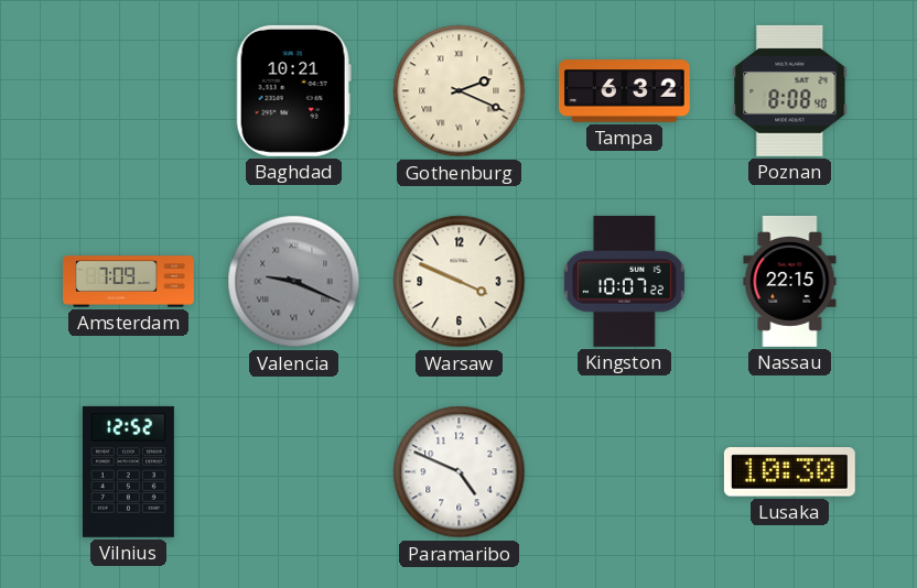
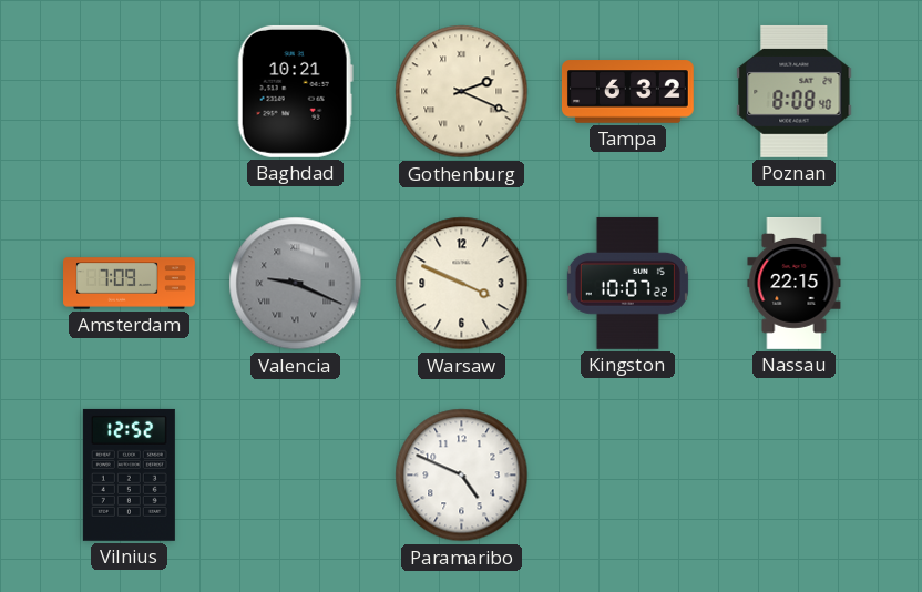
Lusaka: 10:30 -> none (789, 472)
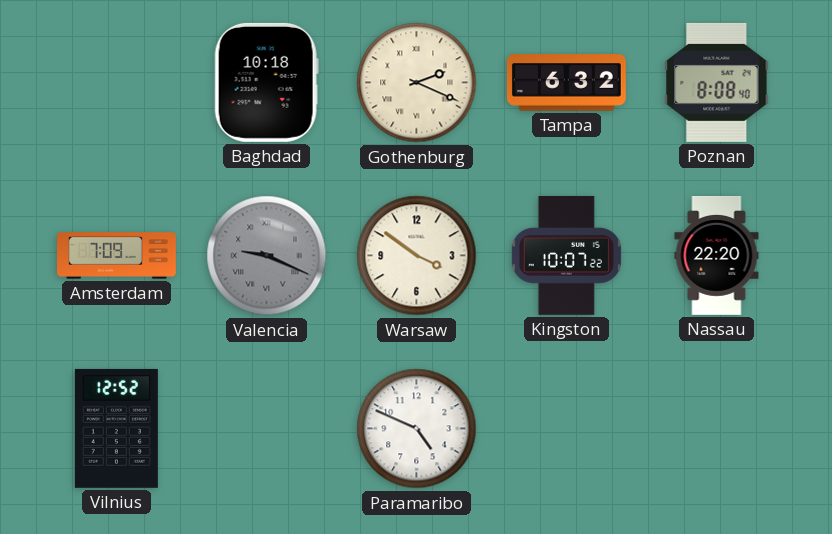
Baghdad: 10:21 -> 10:18 (266, 82)
Warsaw: 3:49 -> 3:51 (417, 256)
Nassau: 22:15 -> 22:20 (717, 256)
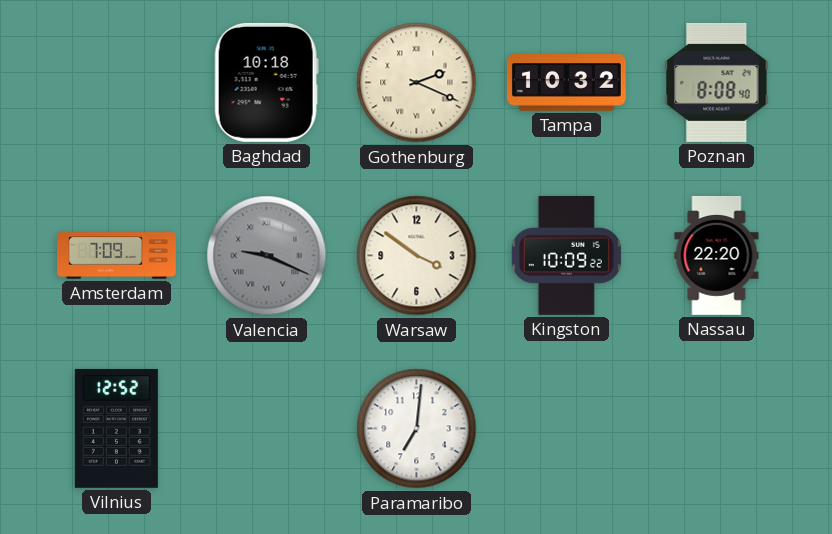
Tampa: 6:32 -> 10:32 (566, 83)
Kingston: 10:07 -> 10:09 (566, 255)
Paramaribo: 4:49 -> 7:01 (417, 429)
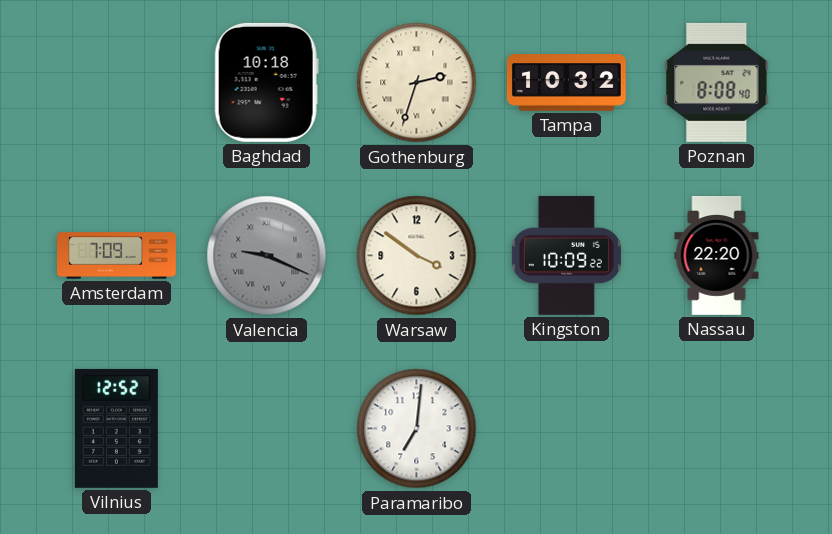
Gothenburg: 2:19 -> 2:33 (417, 83)
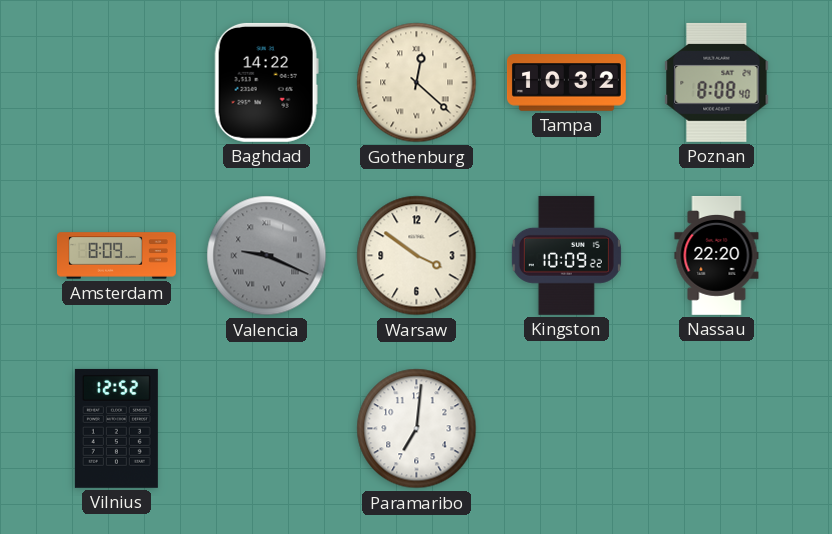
Baghdad: 10:18 -> 14:22 (266, 82)
Gothenburg: 2:33 -> 12:22 (417, 83)
Amsterdam: 7:09 -> 8:09 (117, 256)
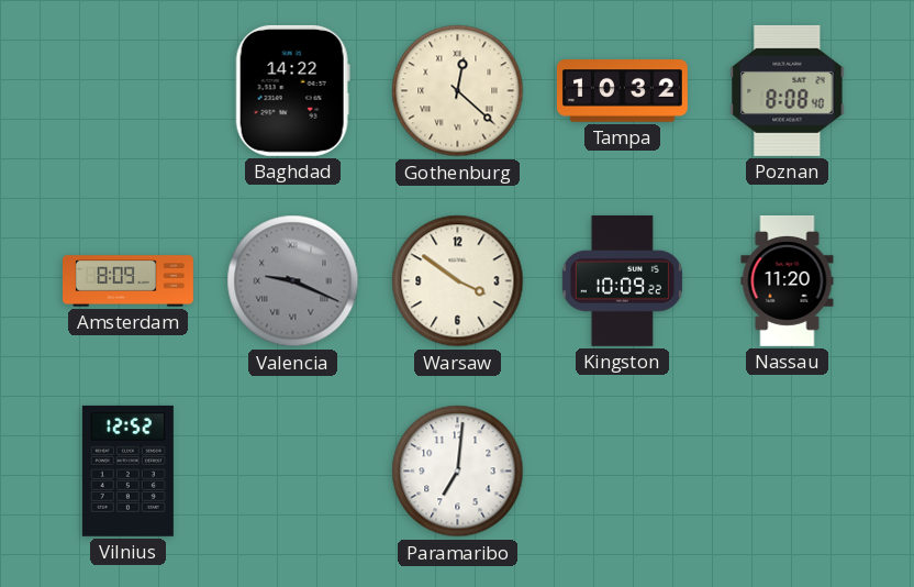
Nassau: 22:20 -> 11:20 (788, 281)
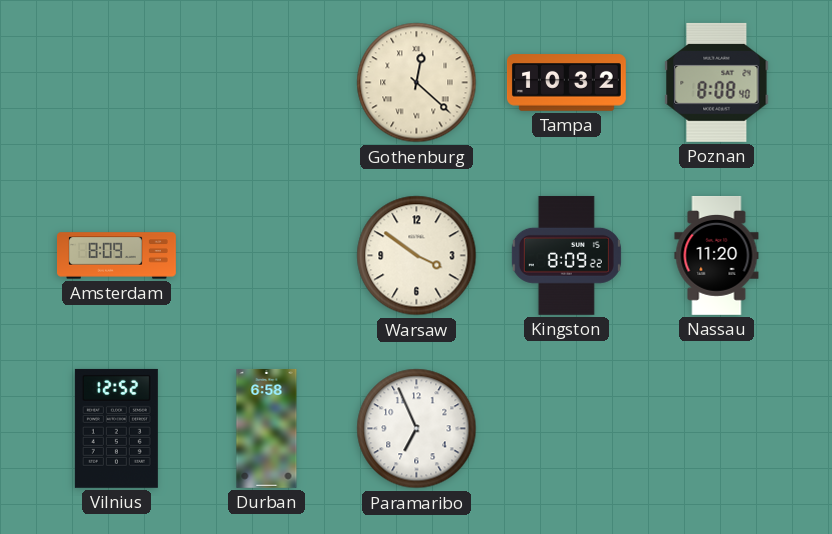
Baghdad: 14:22 -> none (292, 90)
Valencia: 9:19 -> none (293, 281)
Kingston: 10:09 -> 8:09 (566, 255)
Durban: none -> 6:58 (267, 428)
Paramaribo: 7:01 -> 6:56 (417, 429)
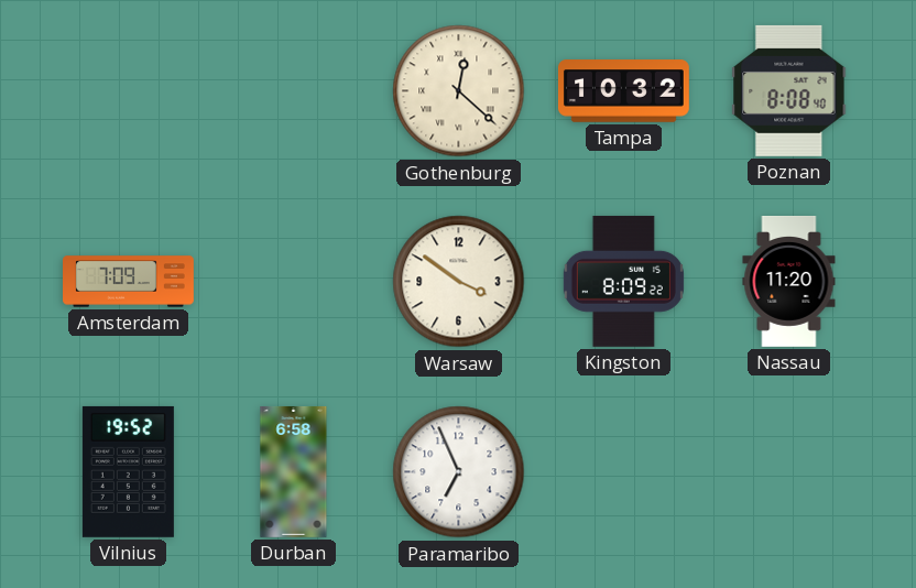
Amsterdam: 8:09 -> 7:09 (129, 282)
Vilnius: 12:52 -> 19:52 (128, 471)
